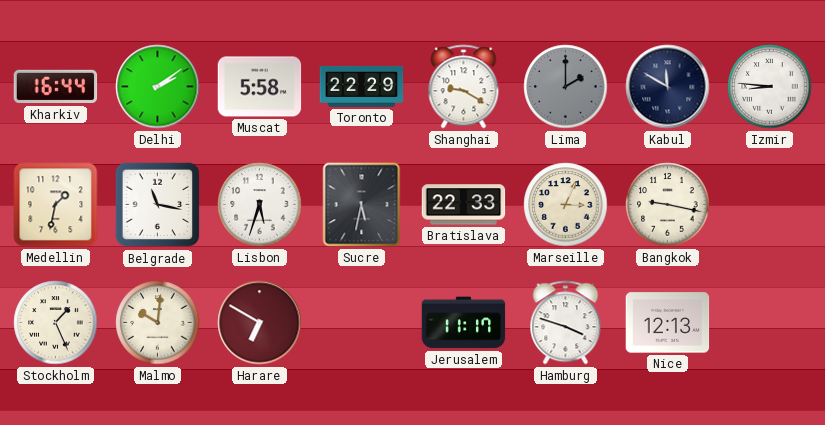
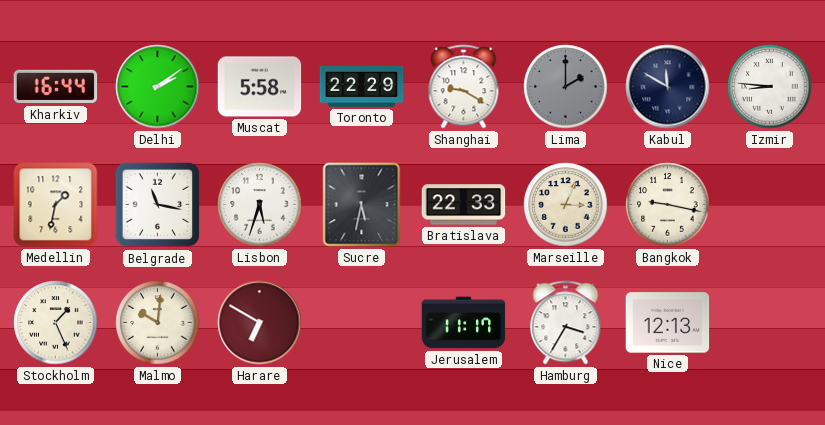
Hamburg: 3:48 -> 3:35 (566, 323)
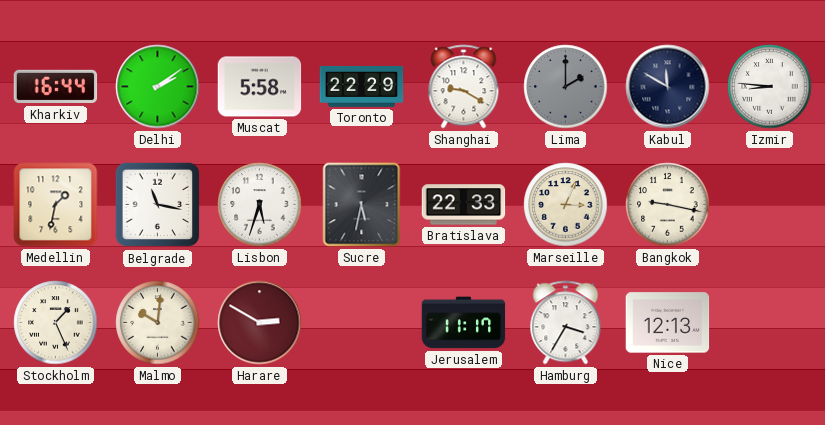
Harare: 6:50 -> 2:50 (260, 323)
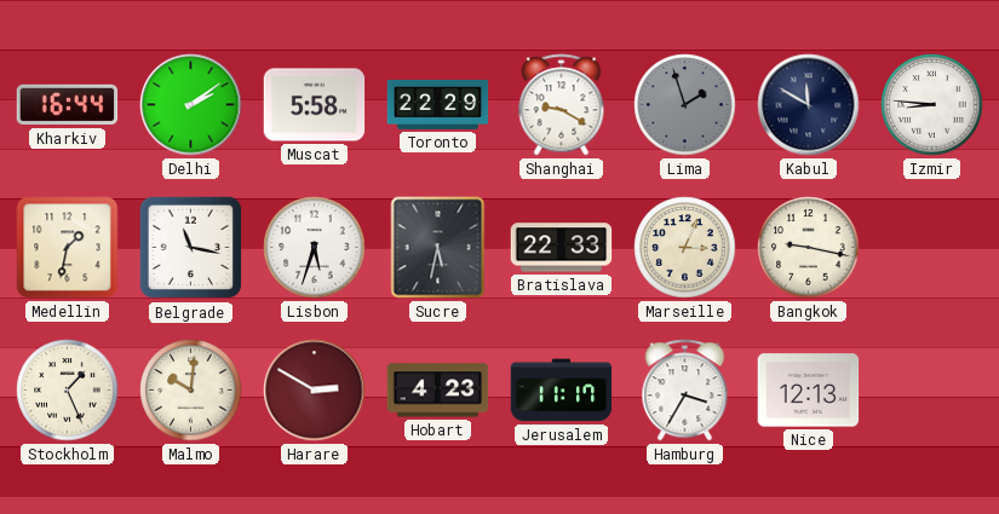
Lima: 2:00 -> 1:57 (685, 105)
Hobart: none -> 4:23 (438, 391)
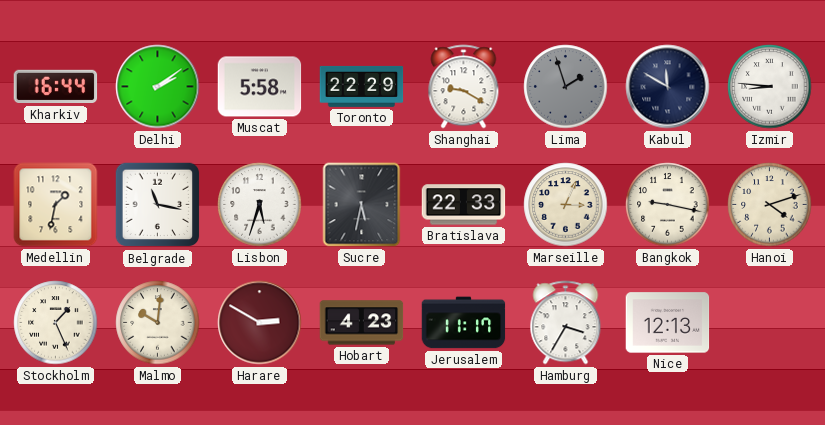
Hanoi: none -> 4:12 (770, 205)
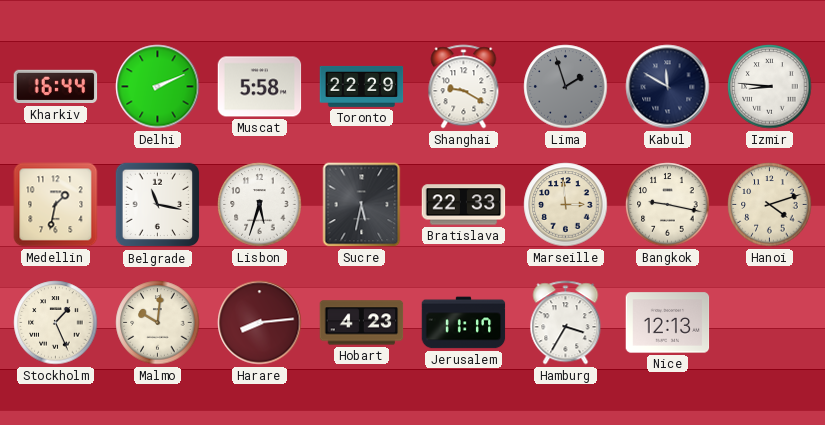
Delhi: 2:09 -> 2:11 (158, 87)
Marseille: 3:04 -> 2:59 (566, 205)
Harare: 2:50 -> 8:14 (260, 323)
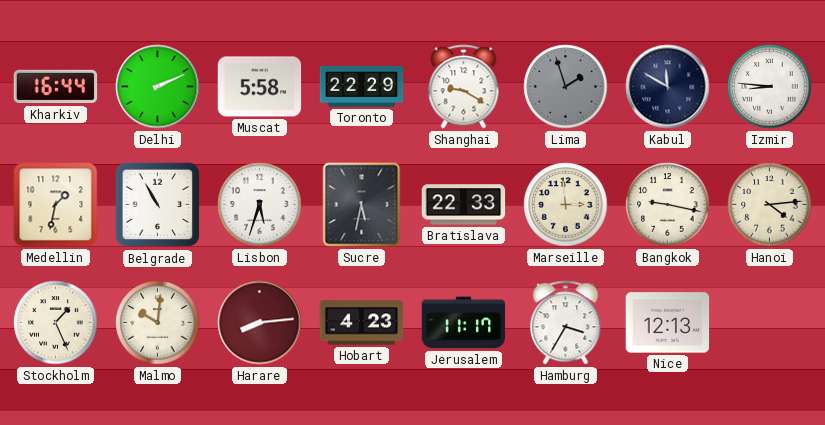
Belgrade: 11:17 -> 10:55 (158, 205)
Hanoi: 4:12 -> 4:14 (770, 205)
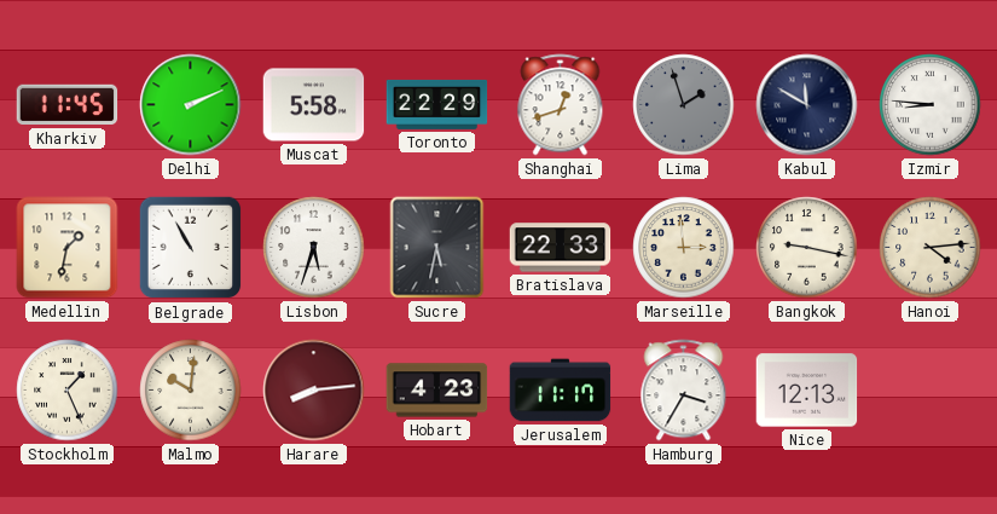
Kharkiv: 16:44 -> 11:45 (68, 105)
Shanghai: 9:20 -> 12:42 (561, 105)
